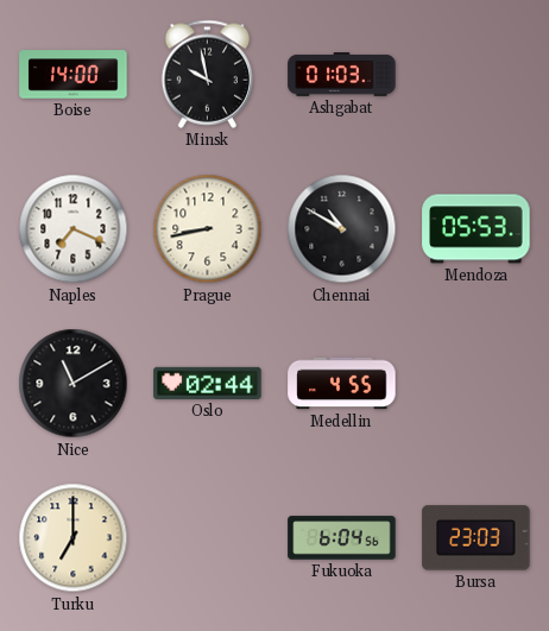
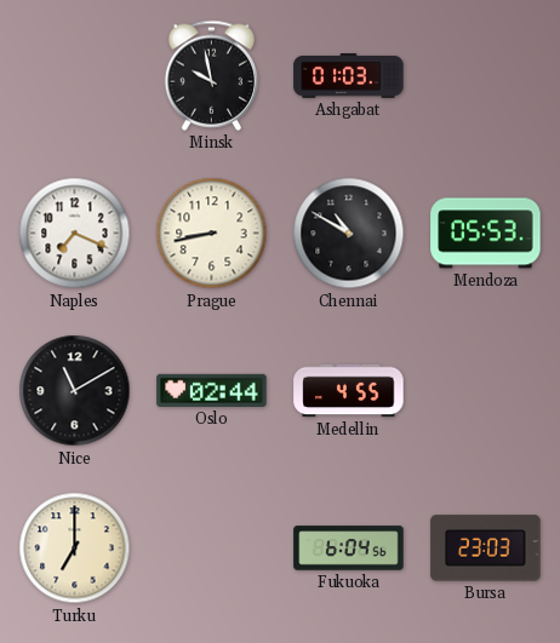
Boise: 14:00 -> none (74, 75)
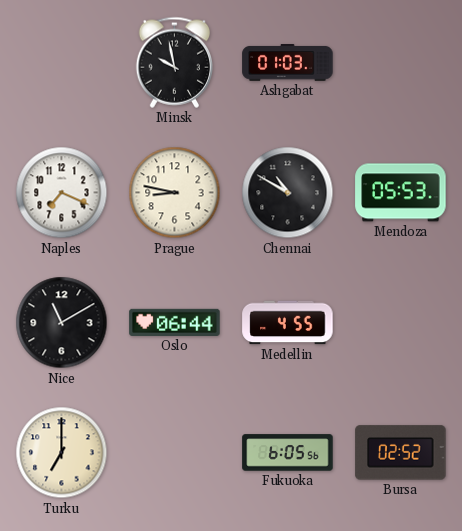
Prague: 8:43 -> 8:47 (175, 193)
Oslo: 02:44 -> 06:44 (175, 322)
Fukuoka: 6:04 -> 6:05 (288, 453)
Bursa: 23:03 -> 02:52 (401, 453)
